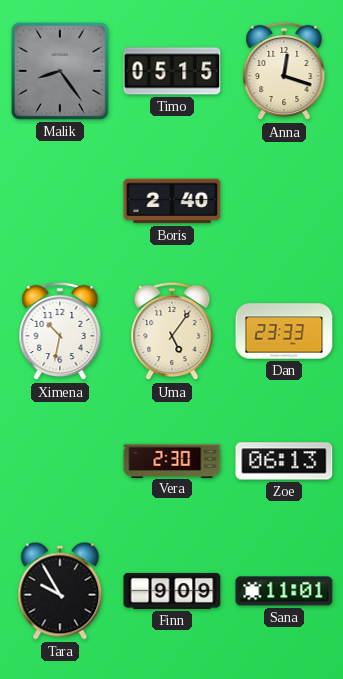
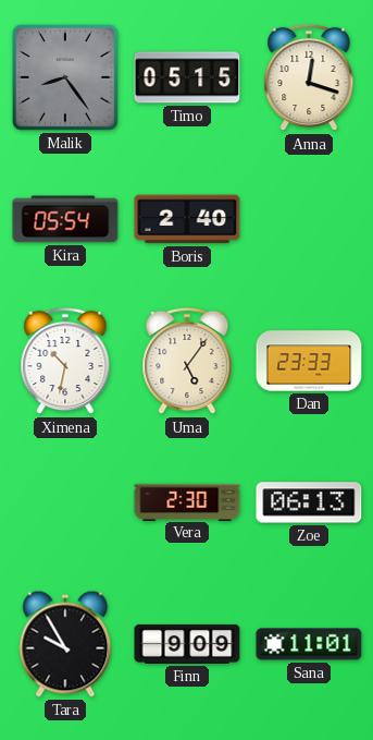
Kira: none -> 05:54 (65, 219)
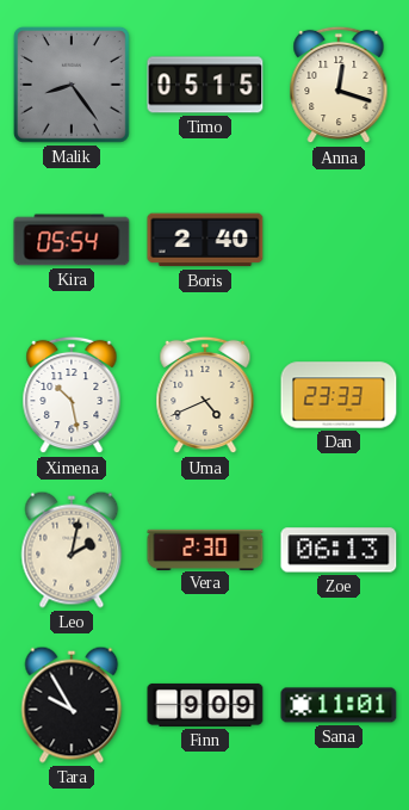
Ximena: 10:32 -> 10:28 (72, 395)
Uma: 5:06 -> 4:41 (205, 395)
Leo: none -> 2:02 (72, 550)
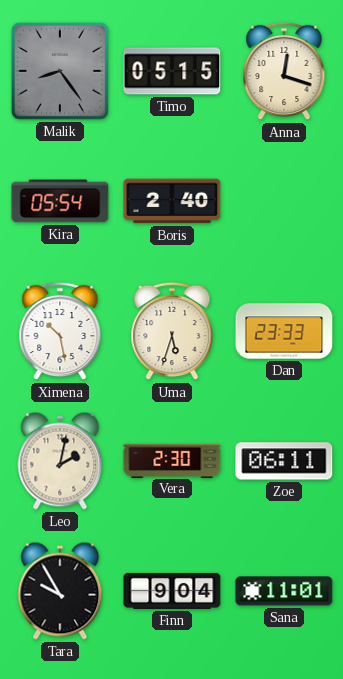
Uma: 4:41 -> 5:33 (172, 331)
Zoe: 06:13 -> 06:11 (284, 461)
Finn: 9:09 -> 9:04 (172, 591)
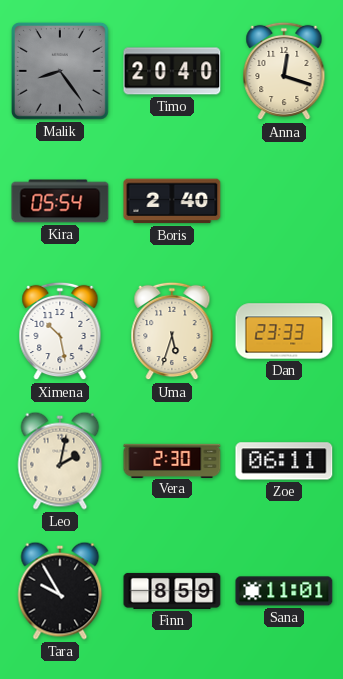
Timo: 05:15 -> 20:40 (172, 71)
Finn: 9:04 -> 8:59 (172, 591)
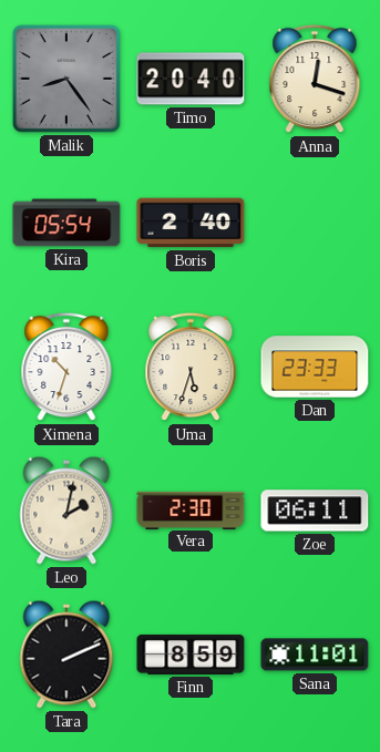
Ximena: 10:28 -> 10:33 (66, 367)
Tara: 9:55 -> 2:11 (66, 655)
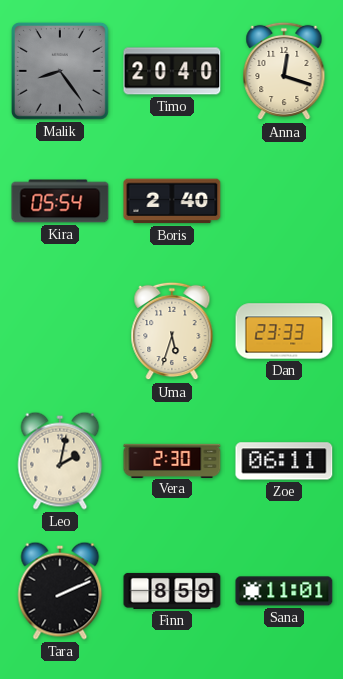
Ximena: 10:33 -> none (66, 367)
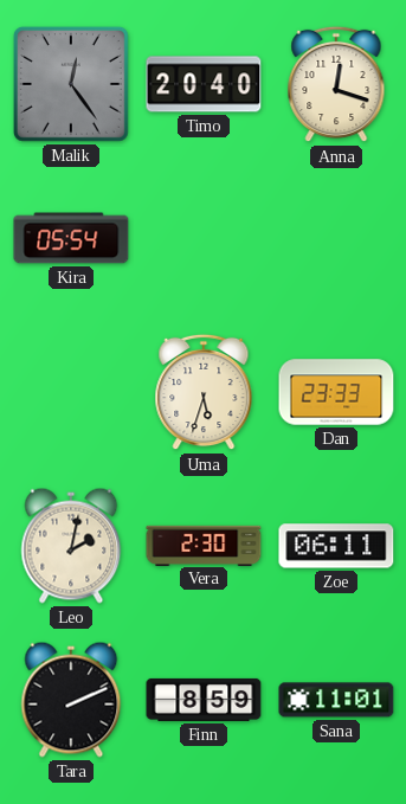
Malik: 8:24 -> 12:24 (71, 84)
Boris: 2:40 -> none (172, 201)
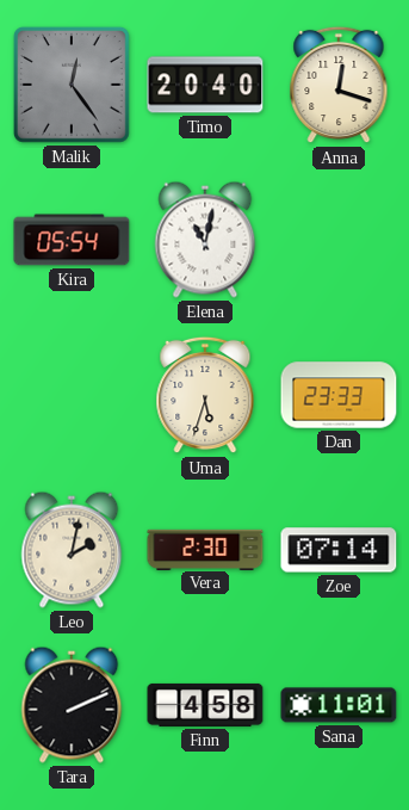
Elena: none -> 11:02 (205, 240)
Zoe: 06:11 -> 07:14 (339, 550)
Finn: 8:59 -> 4:58 (205, 705)
